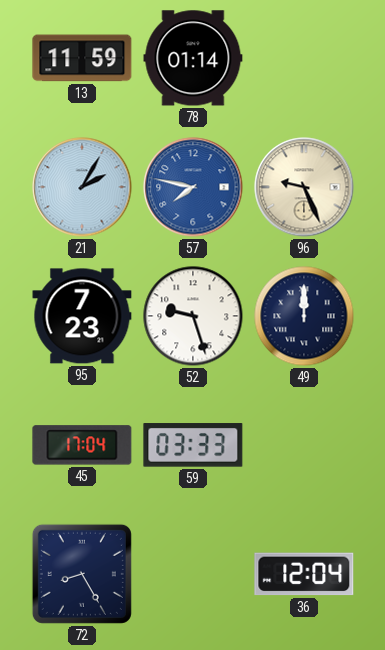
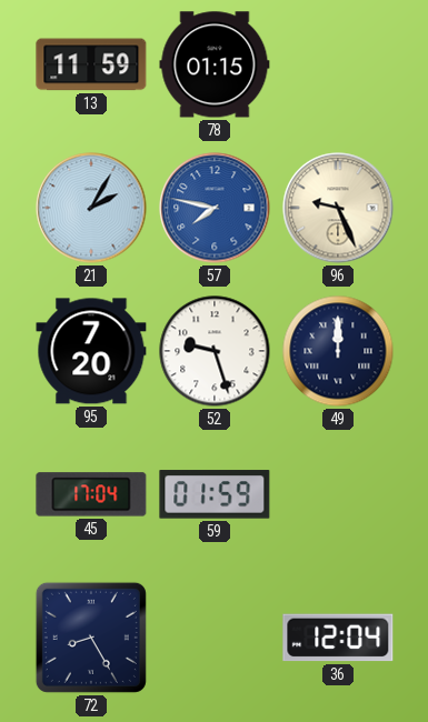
78: 01:14 -> 01:15 (215, 64)
95: 7:23 -> 7:20 (91, 351)
59: 03:33 -> 01:59 (215, 494)
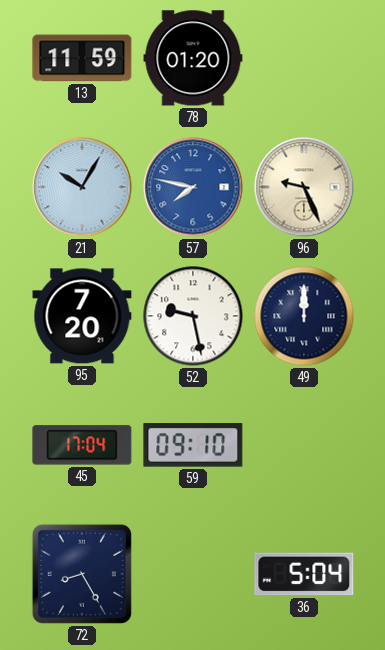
78: 01:15 -> 01:20 (193, 58)
21: 2:05 -> 10:05 (82, 187)
52: 9:27 -> 9:28 (193, 316)
59: 01:59 -> 09:10 (193, 445)
36: 12:04 -> 5:04 (304, 574)
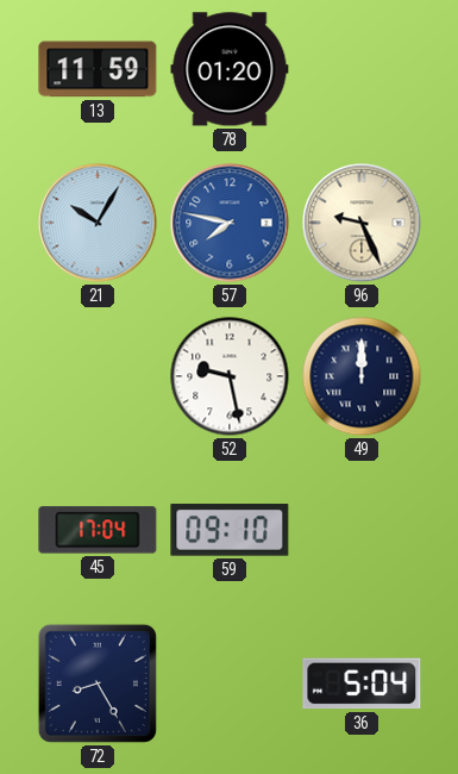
95: 7:20 -> none (82, 316)
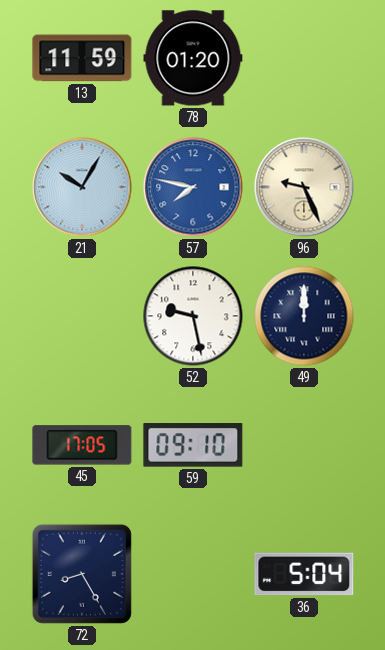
45: 17:04 -> 17:05 (82, 445)
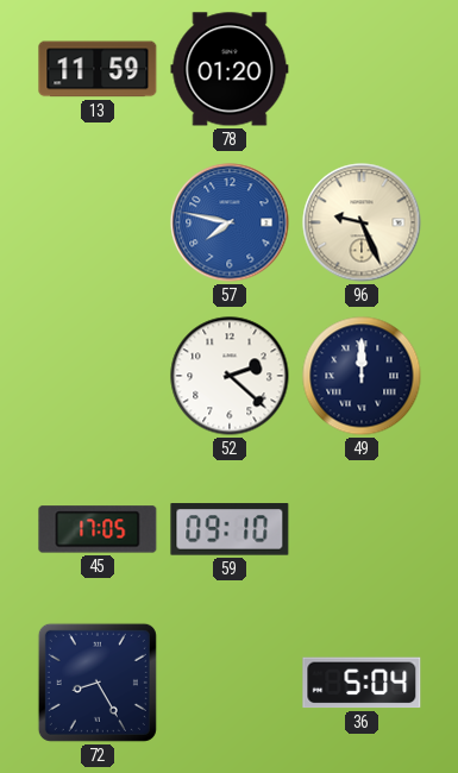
21: 10:05 -> none (82, 187)
52: 9:28 -> 2:22 (230, 376)
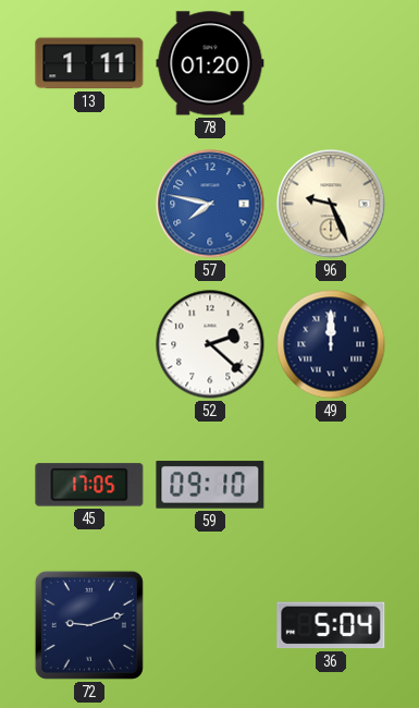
13: 11:59 -> 1:11 (89, 63)
72: 8:25 -> 9:12 (89, 625)
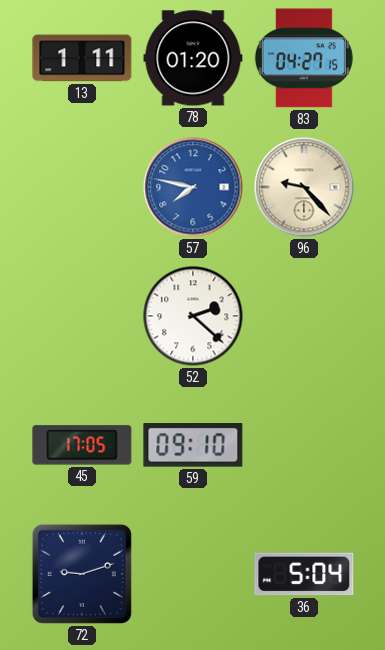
83: none -> 04:27 (304, 58)
96: 9:26 -> 9:23 (304, 187)
49: 12:00 -> none (331, 344)
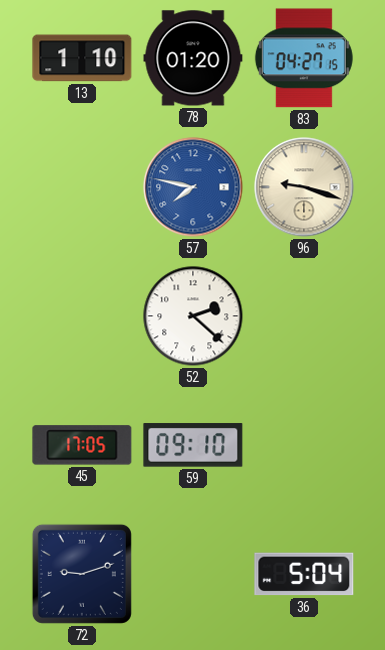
13: 1:11 -> 1:10 (82, 58)
96: 9:23 -> 9:18 (304, 187)
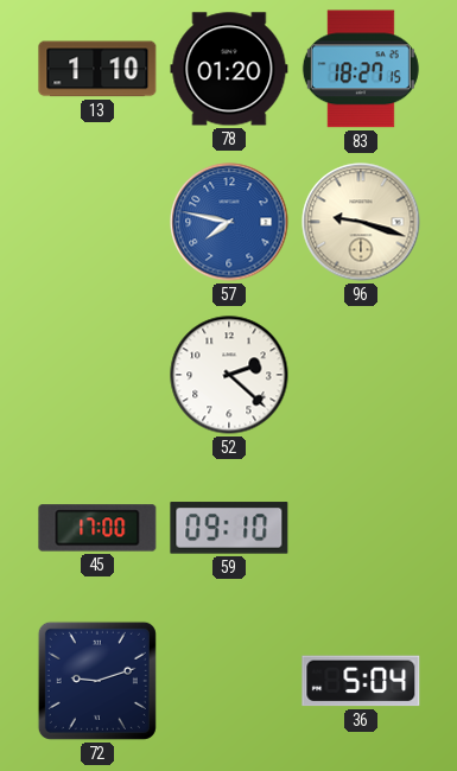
83: 04:27 -> 18:27 (361, 69)
45: 17:05 -> 17:00 (97, 528)
